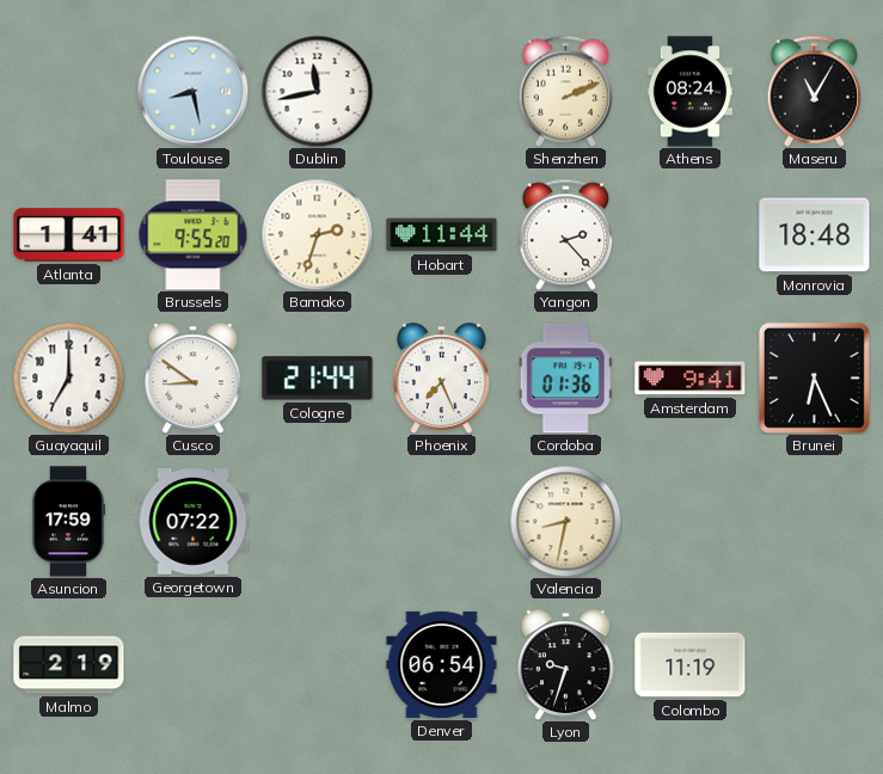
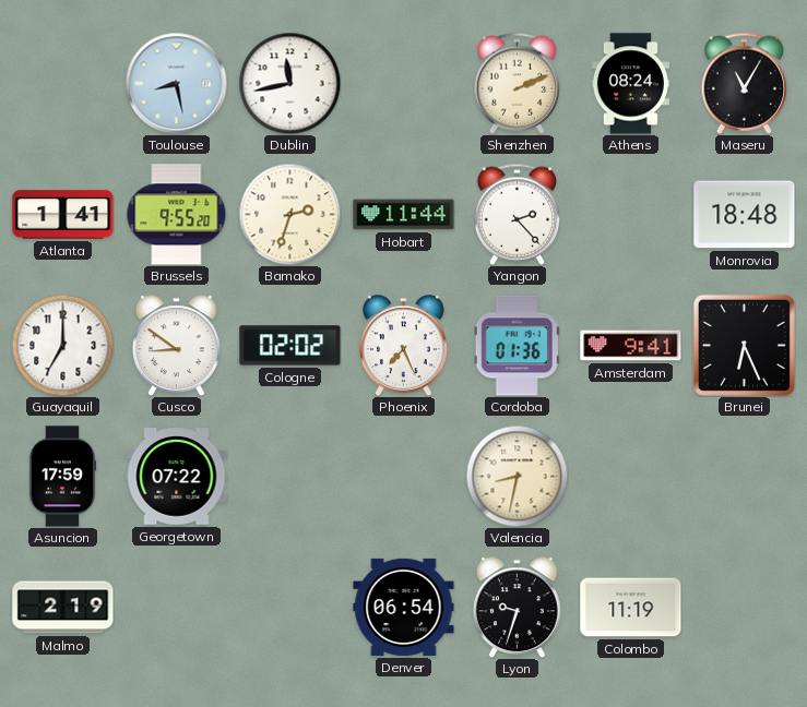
Cologne: 21:44 -> 02:02 (290, 346)
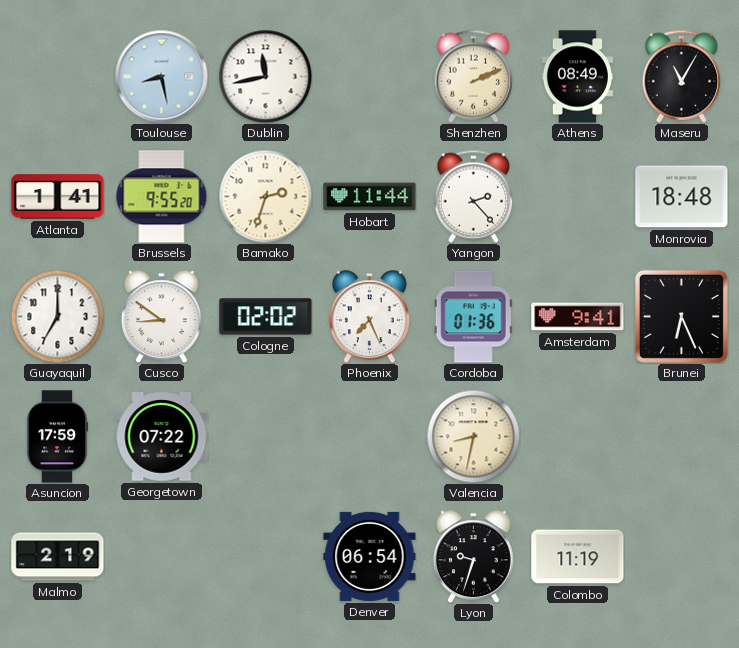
Athens: 08:24 -> 08:49 (577, 77)
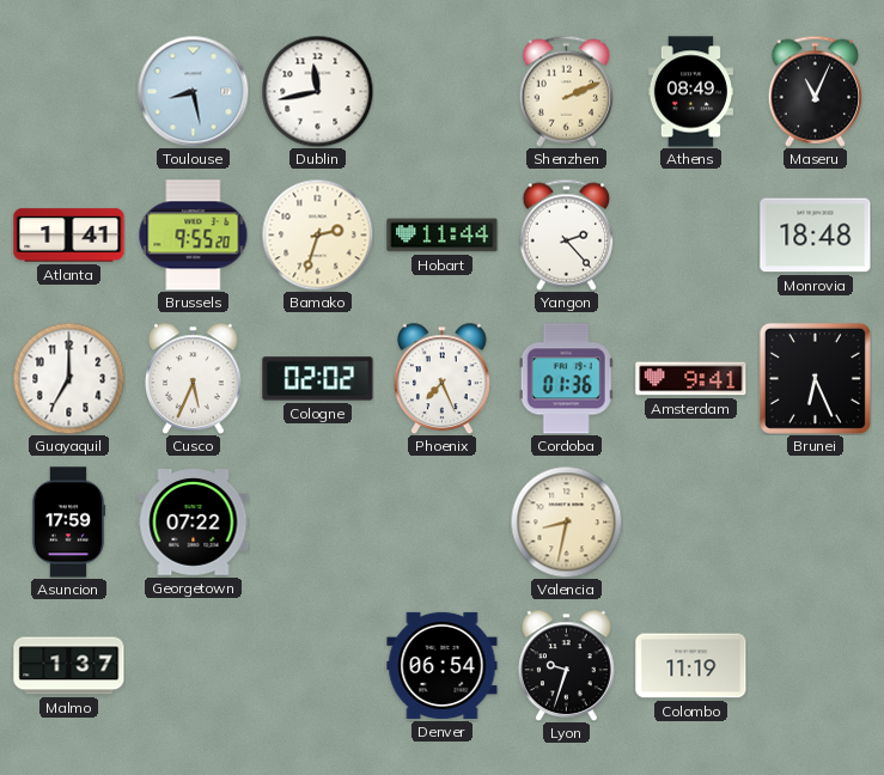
Maseru: 11:05 -> 11:04 (816, 91)
Cusco: 8:51 -> 5:34 (193, 378)
Malmo: 2:19 -> 1:37 (69, 666)
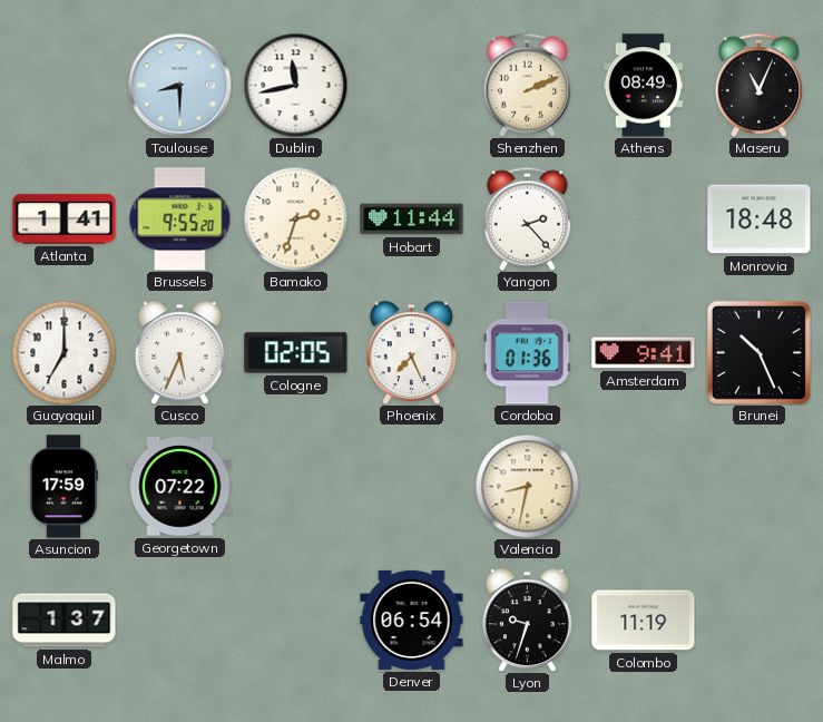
Toulouse: 8:28 -> 8:30 (179, 85)
Cologne: 02:02 -> 02:05 (296, 353)
Brunei: 6:26 -> 10:26 (758, 352)
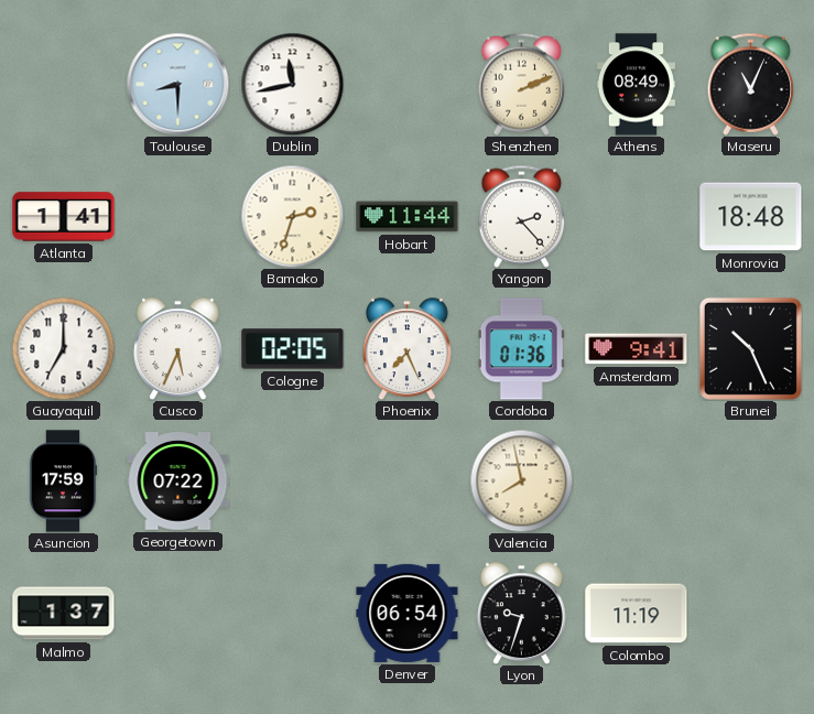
Brussels: 9:55 -> none (180, 219)
Valencia: 8:32 -> 7:58 (521, 480)
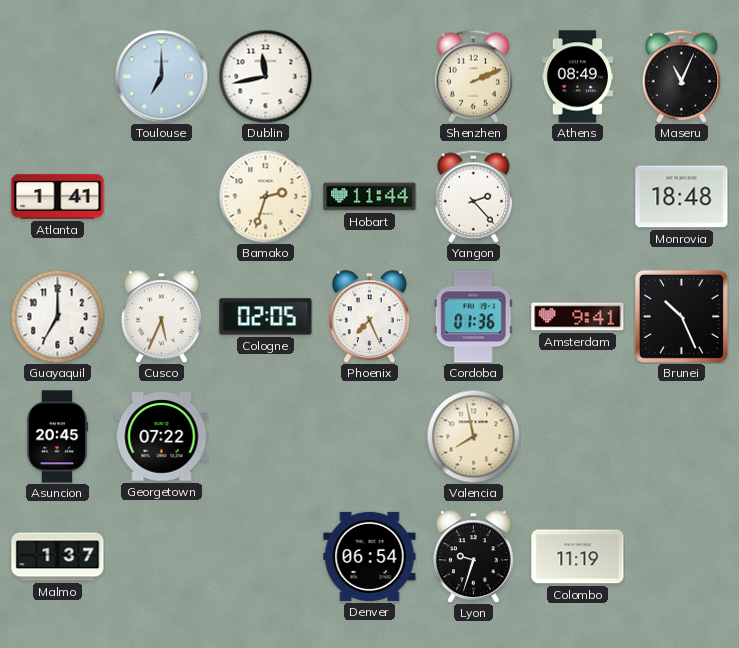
Toulouse: 8:30 -> 7:00 (161, 76)
Asuncion: 17:59 -> 20:45 (57, 437)
